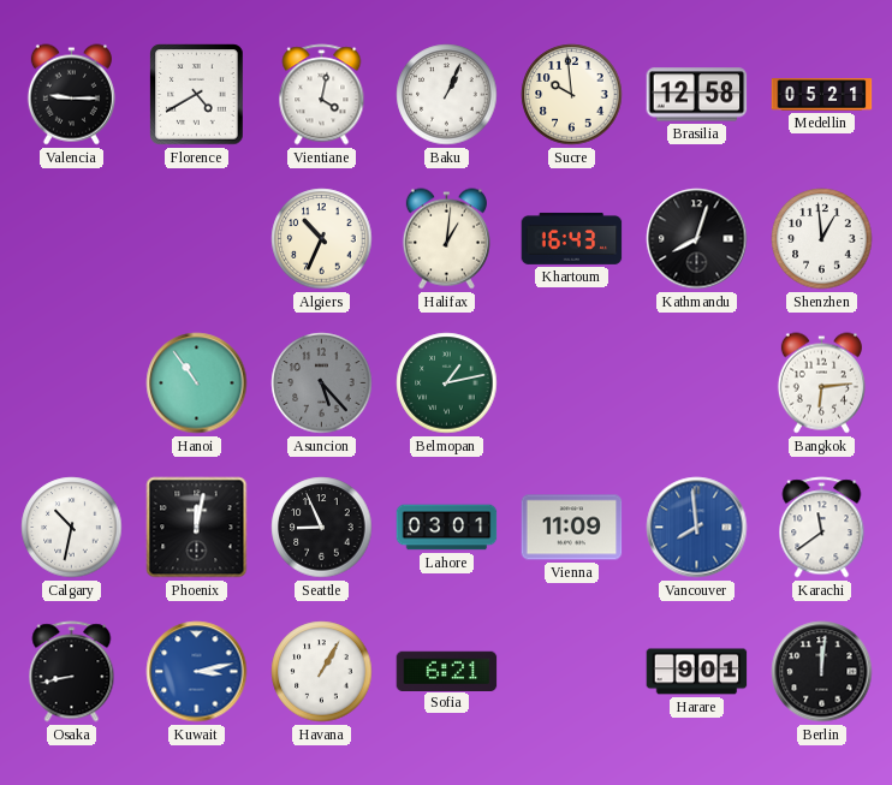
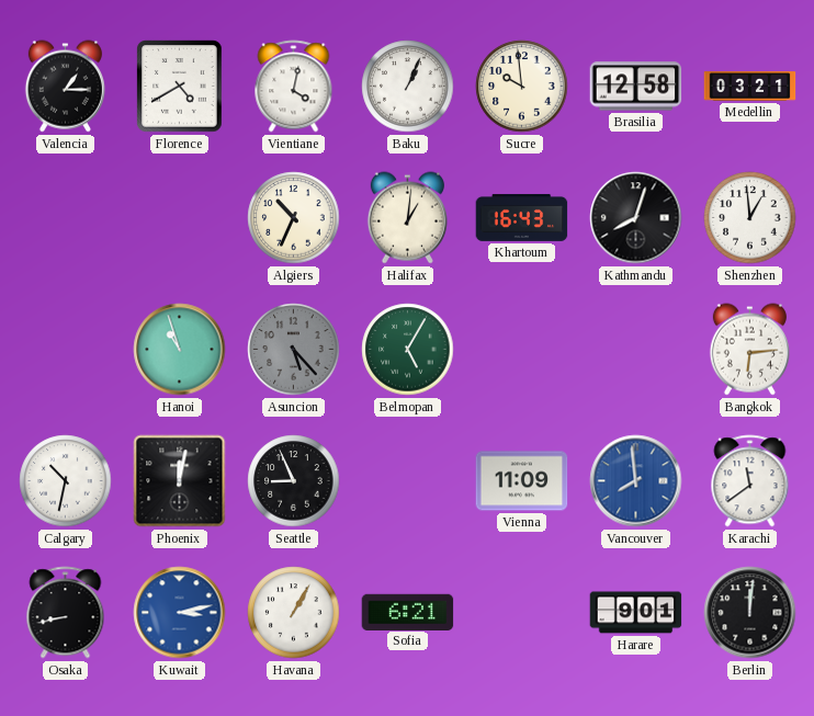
Valencia: 9:15 -> 1:15 (65, 87)
Medellin: 05:21 -> 03:21 (750, 87)
Hanoi: 10:54 -> 10:57 (180, 350)
Belmopan: 1:13 -> 5:05 (408, 350)
Lahore: 03:01 -> none (447, 528)
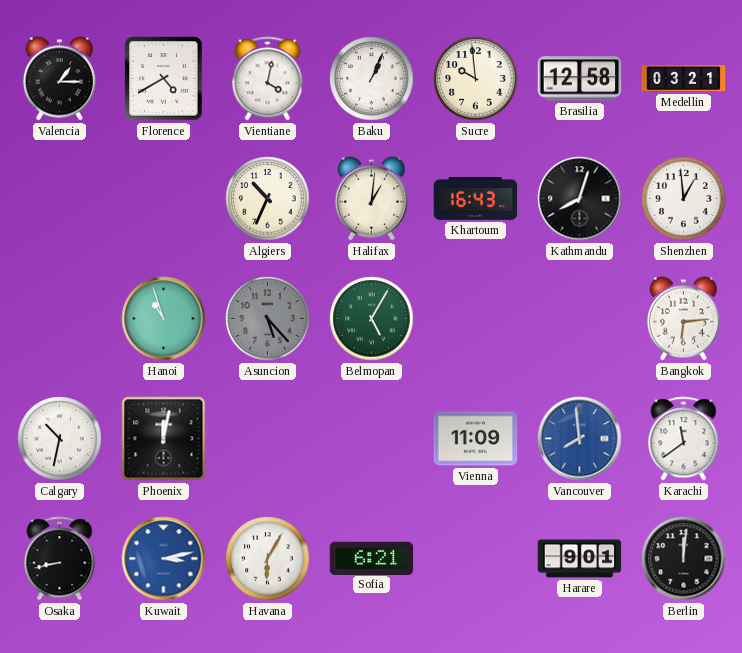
Seattle: 8:56 -> none (294, 481)
Havana: 1:05 -> 6:05 (268, 559)
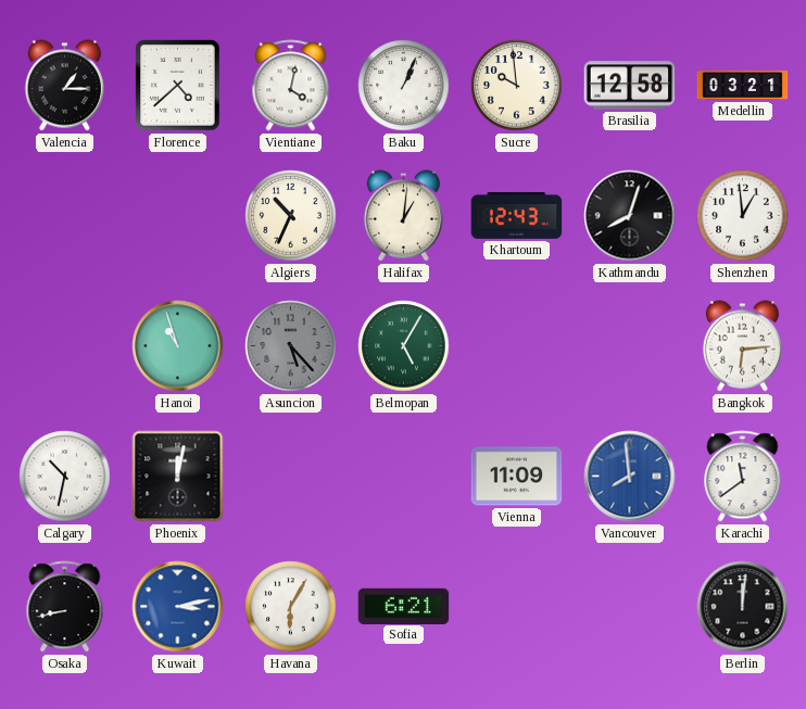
Florence: 4:40 -> 4:38 (178, 86)
Khartoum: 16:43 -> 12:43 (517, 215)
Harare: 9:01 -> none (580, 559)
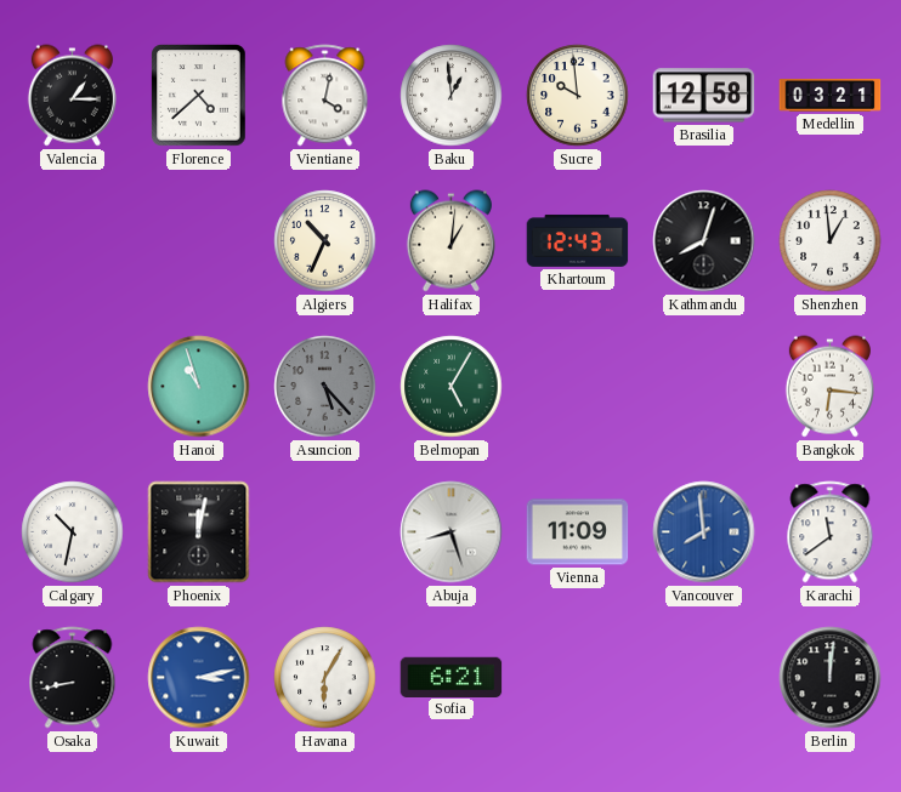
Baku: 1:04 -> 12:59 (452, 96)
Bangkok: 6:14 -> 6:16 (829, 387)
Abuja: none -> 8:27 (452, 532)
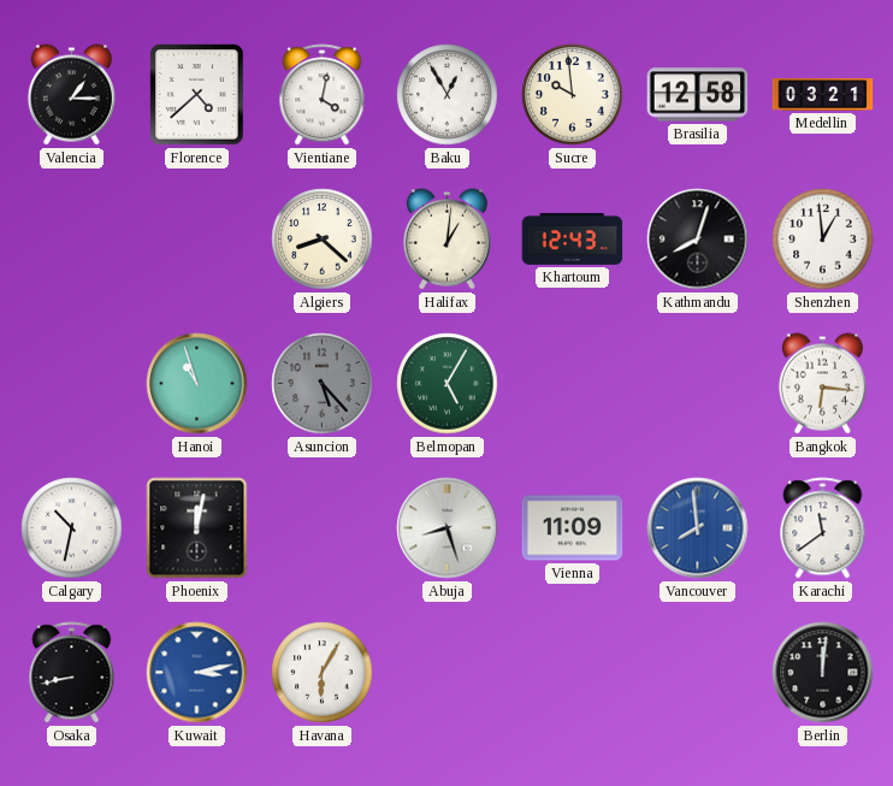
Baku: 12:59 -> 12:55 (448, 95)
Algiers: 10:34 -> 8:22 (323, 240)
Sofia: 6:21 -> none (452, 677)
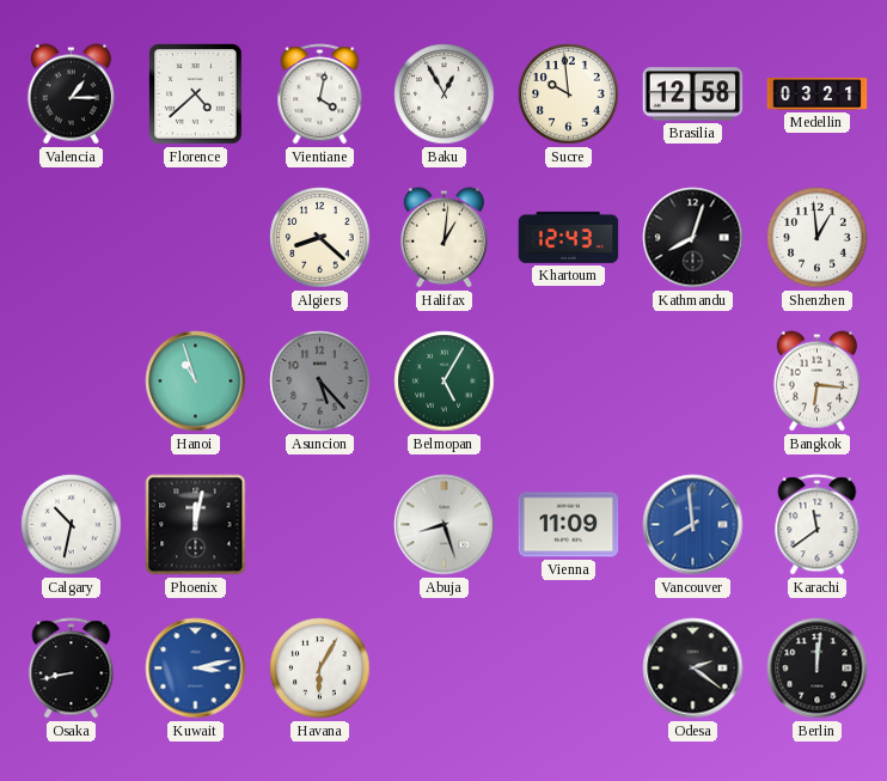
Odesa: none -> 2:21 (693, 669)
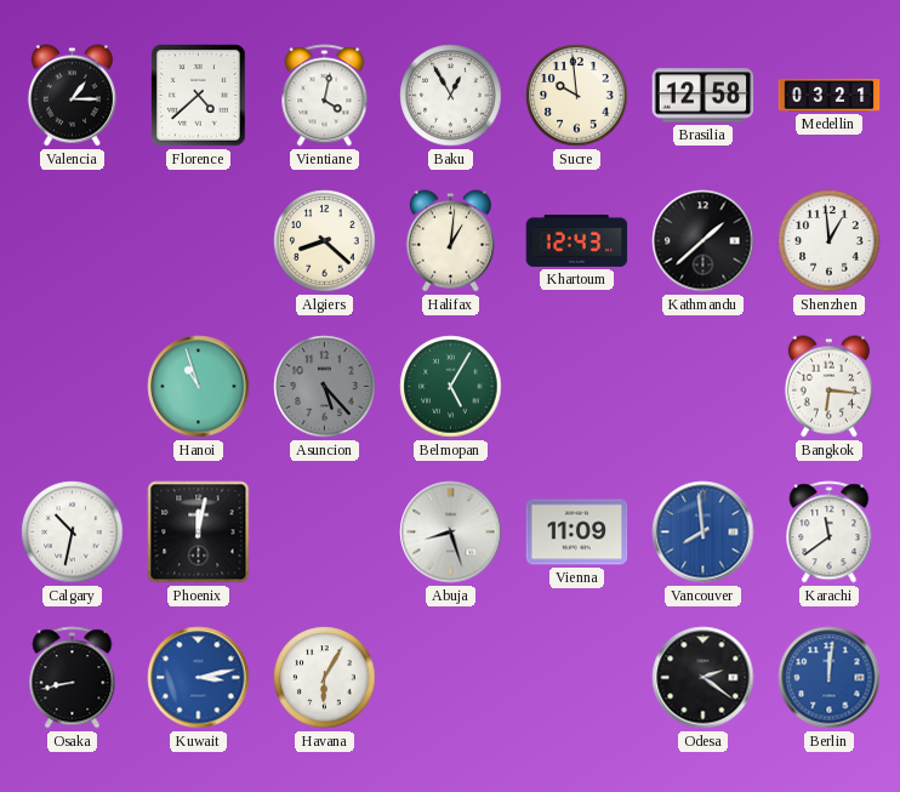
Kathmandu: 8:03 -> 1:38 (704, 241)
Berlin dial: black -> blue (830, 678)
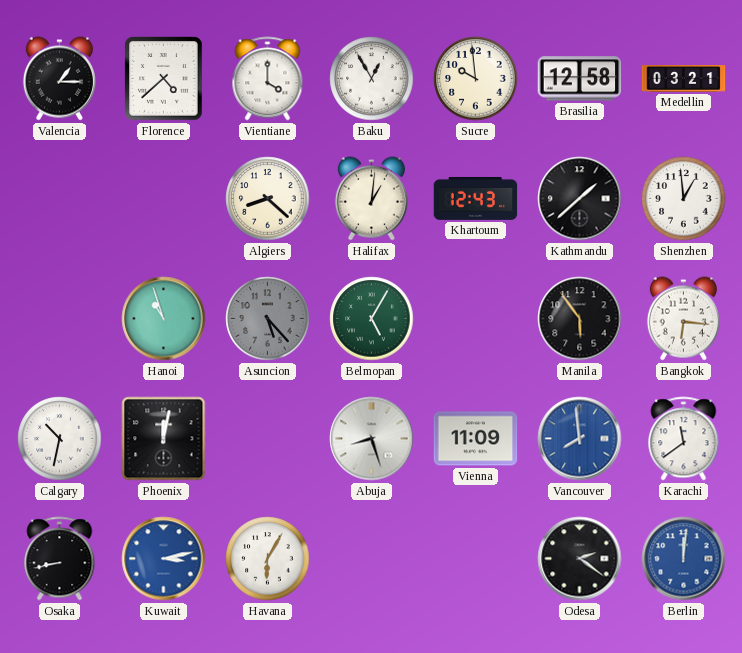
Vientiane: 4:02 -> 4:00 (268, 79)
Manila: none -> 5:54 (580, 319)
